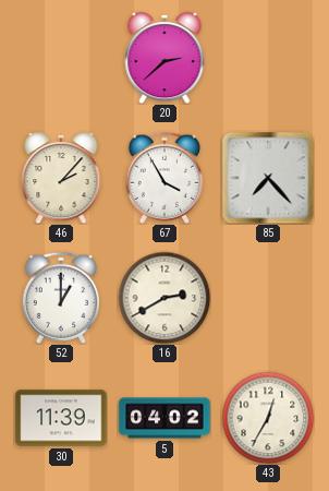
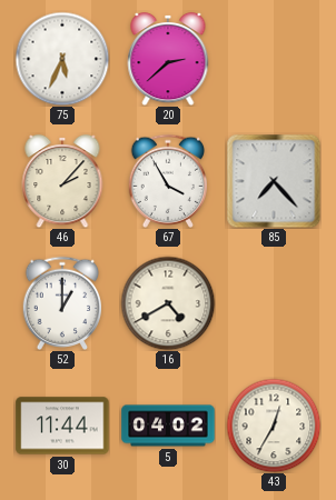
75: none -> 5:34 (62, 59)
16: 2:40 -> 4:40 (168, 303)
30: 11:39 -> 11:44 (62, 426)
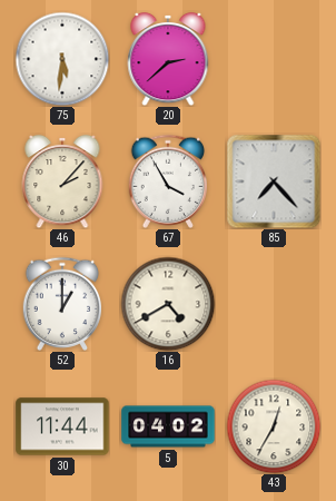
75: 5:34 -> 5:31 (62, 59)
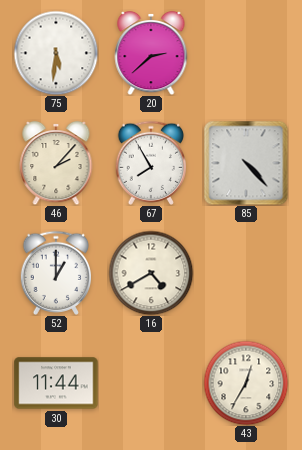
67: 3:55 -> 7:55 (151, 163)
85: 7:23 -> 4:23 (246, 163)
5: 04:02 -> none (168, 426)
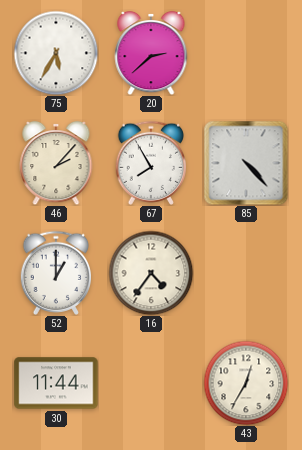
75: 5:31 -> 5:35 (56, 53)
16: 4:40 -> 4:36 (151, 273)
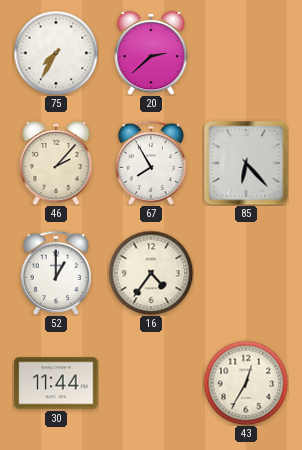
75: 5:35 -> 7:35 (56, 53)
85: 4:23 -> 6:23 (246, 163)
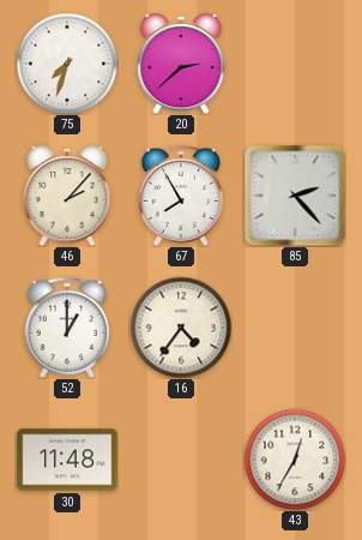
75: 7:35 -> 7:33 (67, 64)
85: 6:23 -> 2:23 (295, 196)
30: 11:44 -> 11:48 (67, 460)
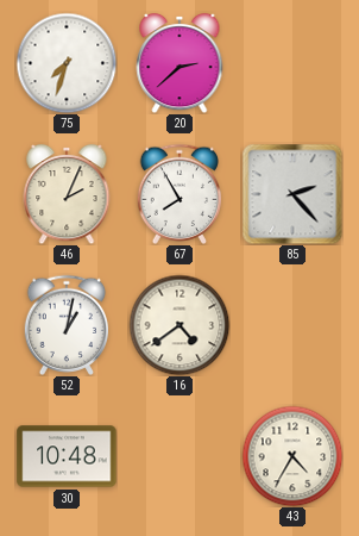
46: 2:07 -> 2:04 (67, 194)
52: 1:00 -> 1:02 (67, 325)
16: 4:36 -> 4:39 (179, 325)
30: 11:48 -> 10:48 (67, 456)
43: 12:35 -> 4:35 (292, 456)
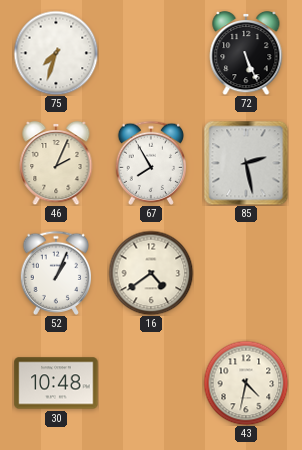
20: 2:38 -> none (179, 63)
72: none -> 5:26 (246, 53)
85: 2:23 -> 2:28 (246, 163)
52: 1:02 -> 1:04 (56, 273)
43: 4:35 -> 4:32 (246, 383)
